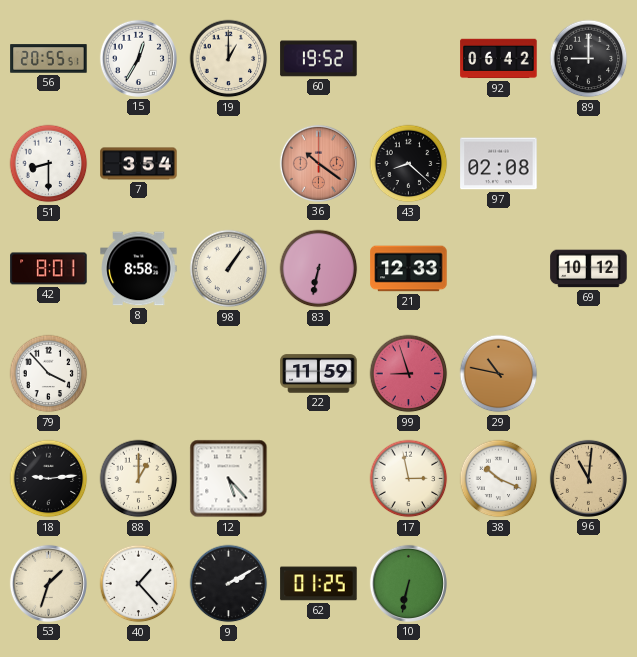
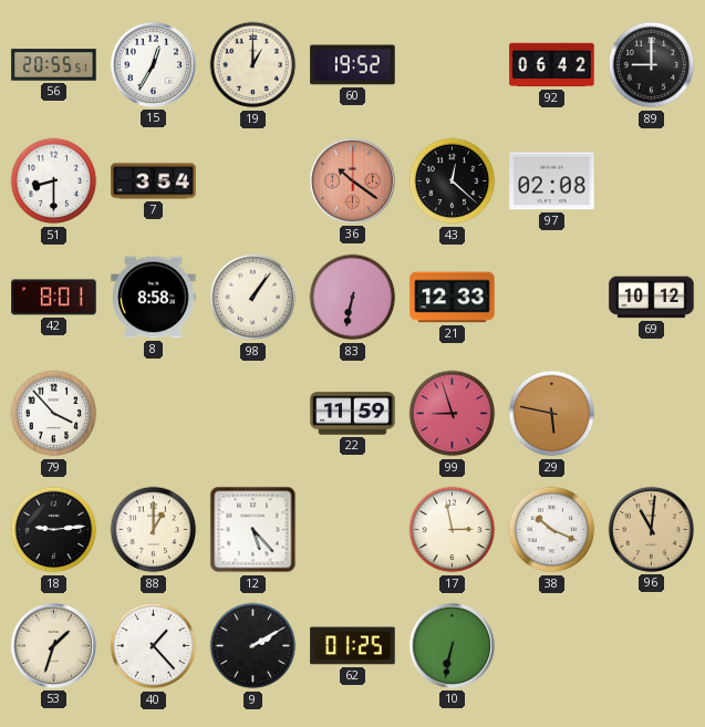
43: 8:22 -> 12:22 (453, 181)
29: 10:47 -> 5:47 (552, 414)
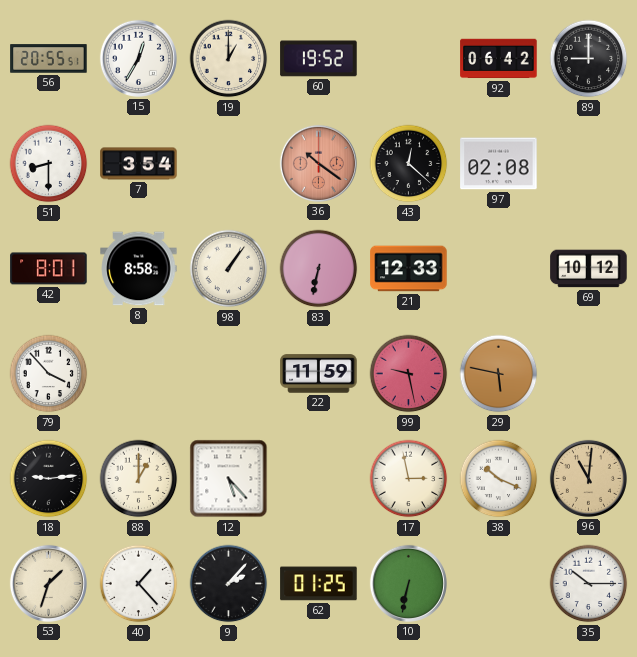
99: 8:57 -> 9:28 (409, 374)
9: 2:10 -> 2:07 (229, 584)
35: none -> 10:15 (589, 584)
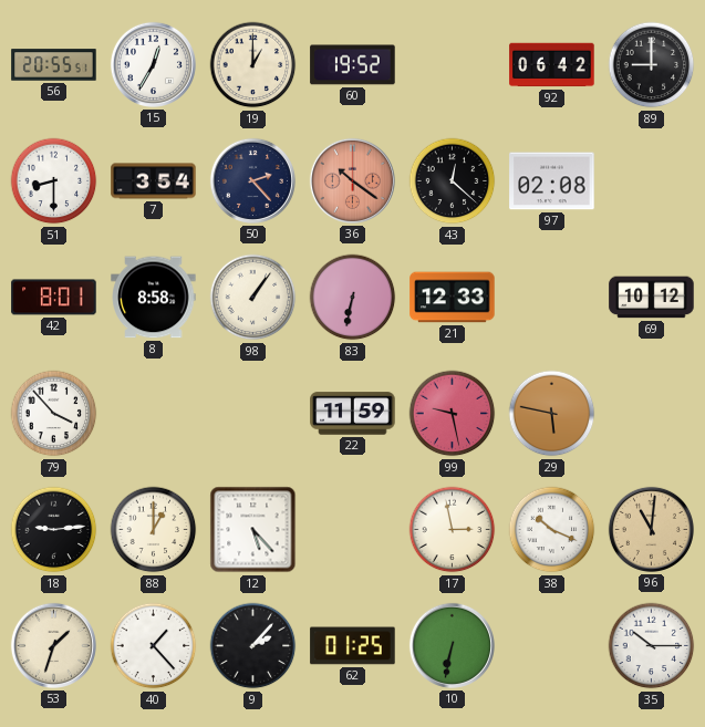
50: none -> 2:23 (252, 180)
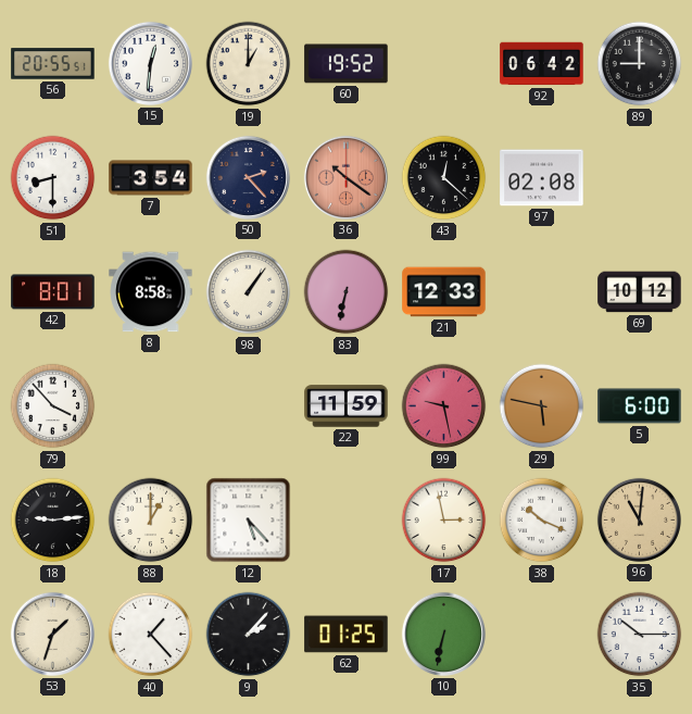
15: 12:35 -> 12:31 (150, 63)
5: none -> 6:00 (640, 406)
